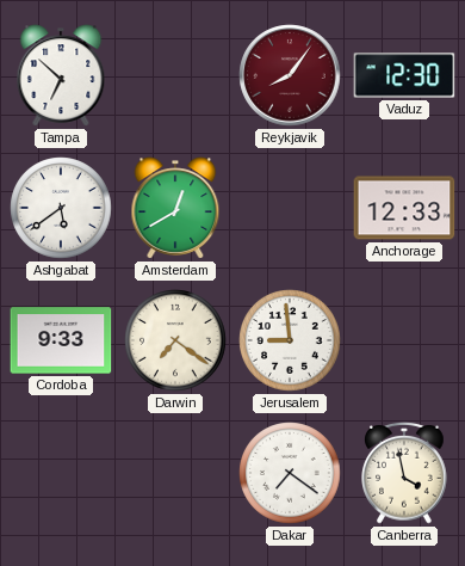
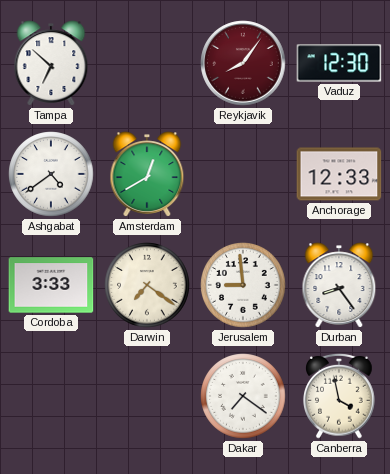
Ashgabat: 5:39 -> 4:39 (51, 174)
Cordoba: 9:33 -> 3:33 (51, 285)
Durban: none -> 8:24 (339, 285)
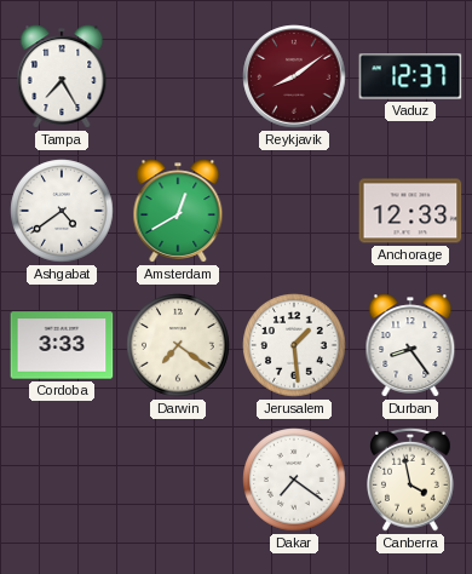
Tampa: 6:52 -> 7:25 (62, 76)
Reykjavik: 8:06 -> 8:09 (294, 76)
Vaduz: 12:30 -> 12:37 (410, 76)
Jerusalem: 8:59 -> 1:29 (294, 345)
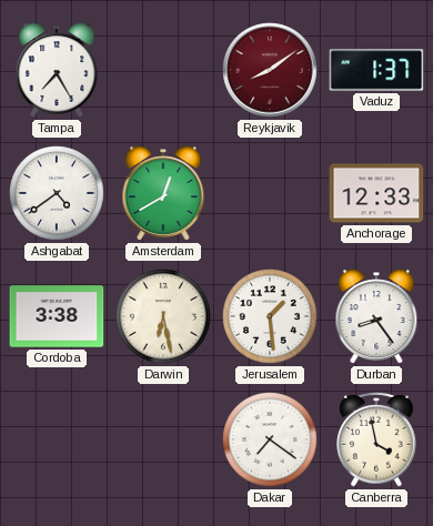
Vaduz: 12:37 -> 1:37 (376, 70)
Cordoba: 3:33 -> 3:38 (57, 316)
Darwin: 7:21 -> 6:28 (163, 316)
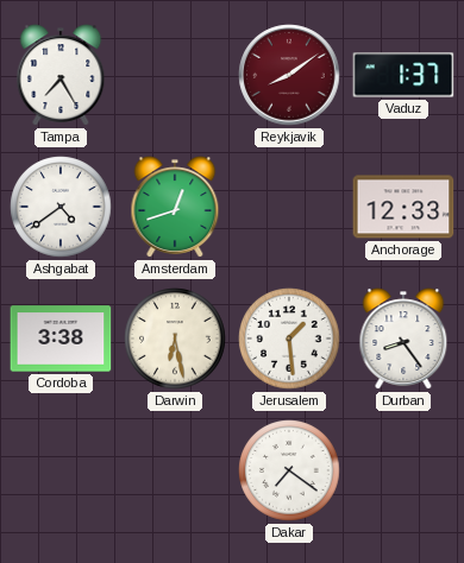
Amsterdam: 12:40 -> 12:42 (175, 207)
Canberra: 3:58 -> none (376, 439)
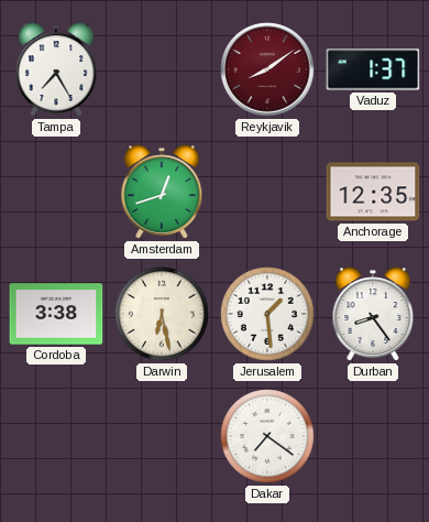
Ashgabat: 4:39 -> none (61, 207)
Anchorage: 12:33 -> 12:35 (373, 192)
